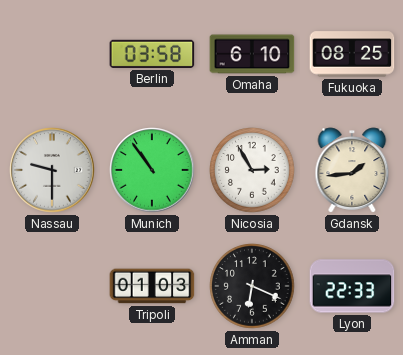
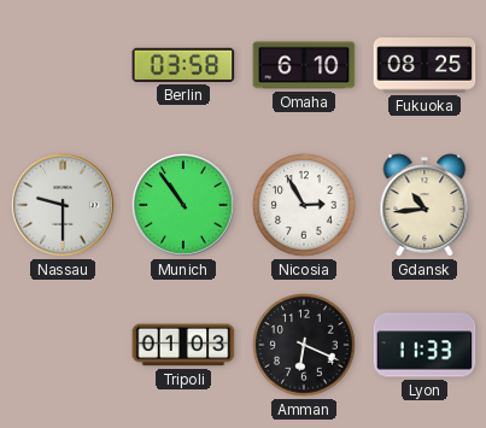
Gdansk: 1:44 -> 10:44 (424, 205)
Lyon: 22:33 -> 11:33 (424, 345)
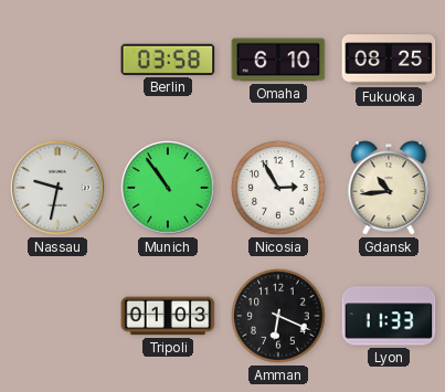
Nassau: 9:30 -> 9:32 (57, 188)
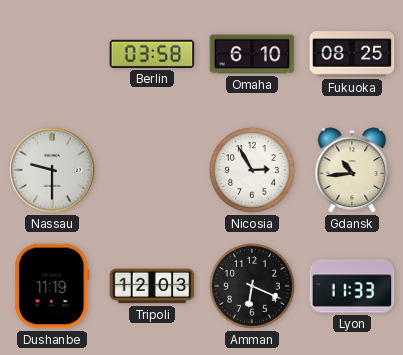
Nassau: 9:32 -> 9:30 (52, 170)
Munich: 10:54 -> none (168, 188)
Dushanbe: none -> 11:19 (52, 286)
Tripoli: 01:03 -> 12:03 (152, 286)
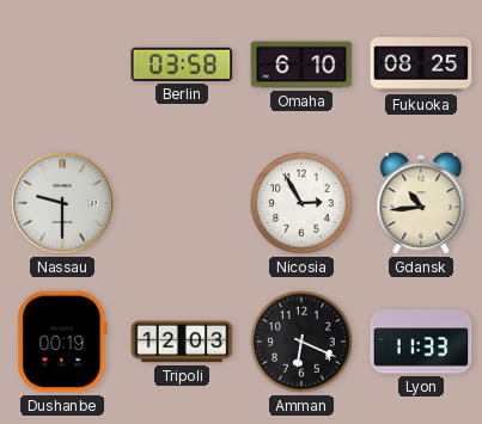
Dushanbe: 11:19 -> 00:19 (62, 342)
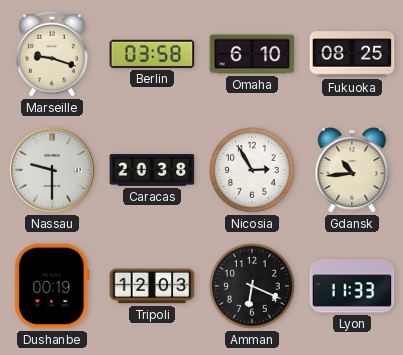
Marseille: none -> 9:18 (52, 54)
Caracas: none -> 20:38 (152, 170)
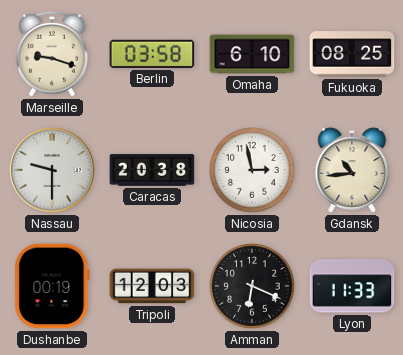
Nicosia: 2:55 -> 2:58 (252, 170)
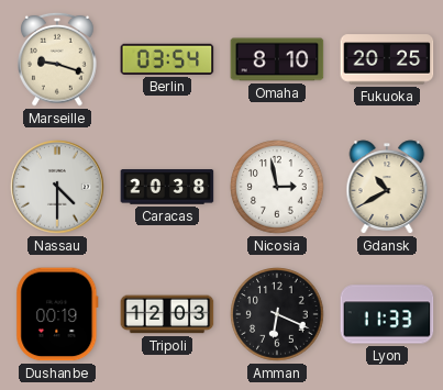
Berlin: 03:58 -> 03:54 (167, 59)
Omaha: 6:10 -> 8:10 (277, 59)
Fukuoka: 08:25 -> 20:25 (387, 59)
Nassau: 9:30 -> 4:30 (57, 187)
Gdansk: 10:44 -> 10:40 (387, 187)
